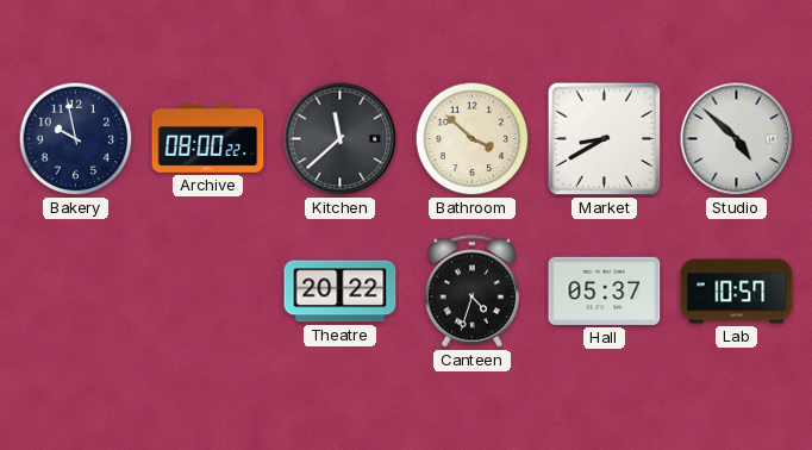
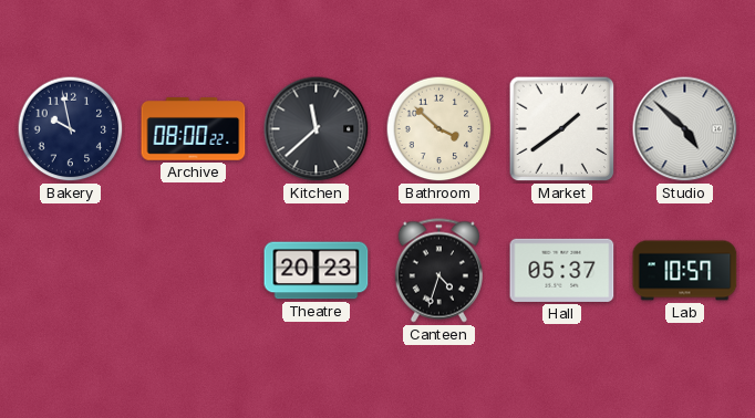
Market: 8:40 -> 1:39 (562, 129)
Theatre: 20:22 -> 20:23 (317, 271)
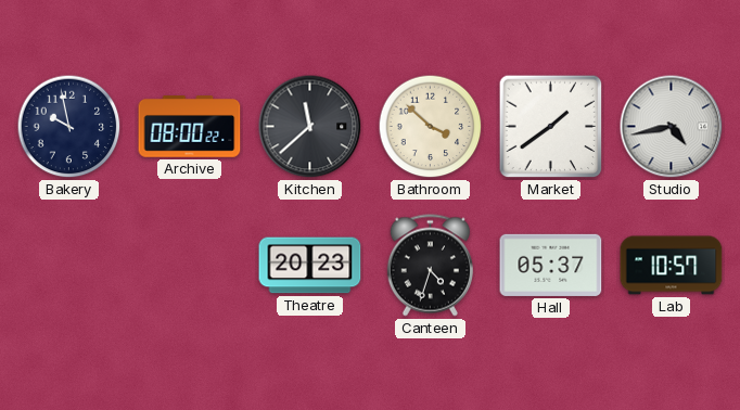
Studio: 4:52 -> 4:43 (672, 127)
